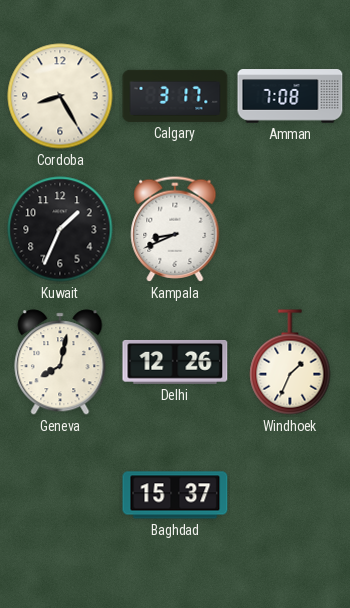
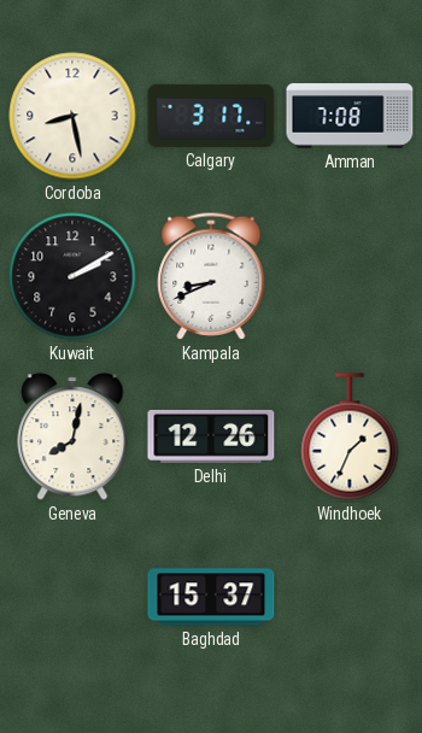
Cordoba: 8:25 -> 8:28 (72, 116)
Kuwait: 1:34 -> 2:10 (72, 276)
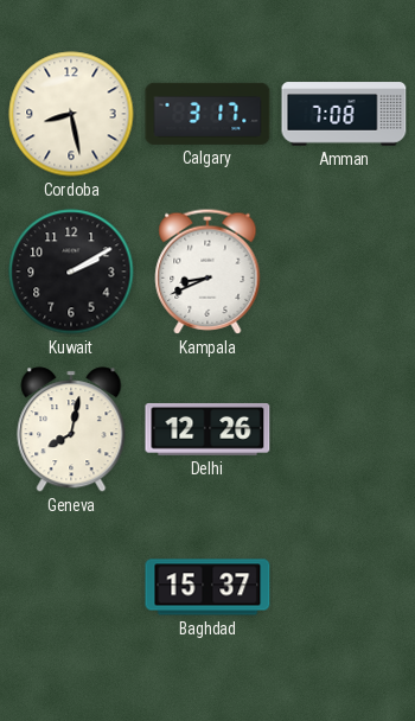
Windhoek: 1:34 -> none (350, 436)
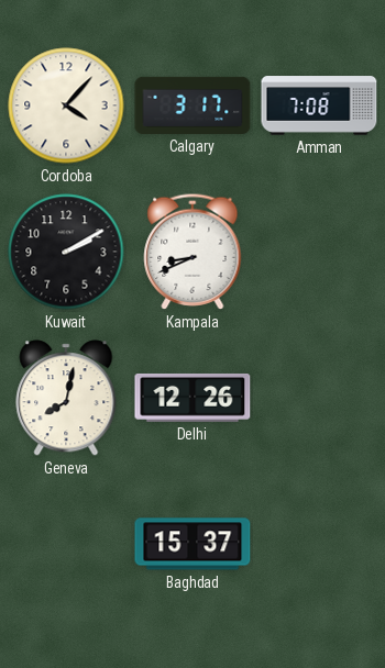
Cordoba: 8:28 -> 4:07 (66, 105)
